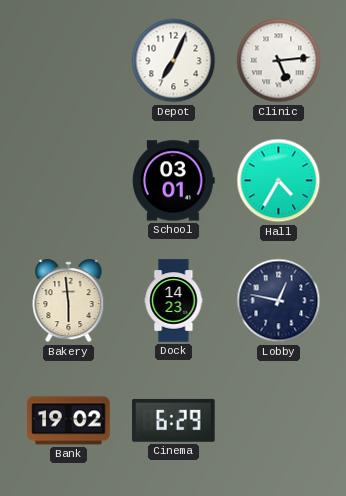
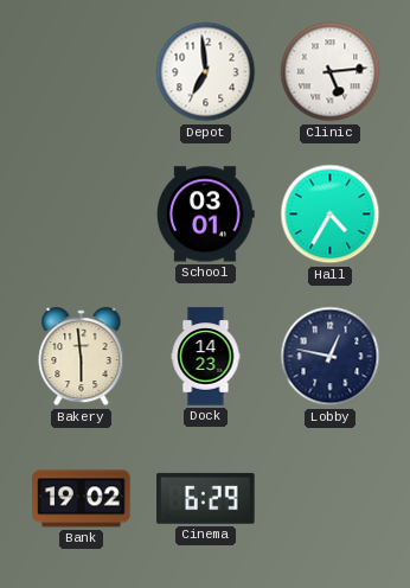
Depot: 7:04 -> 6:59 (206, 72)
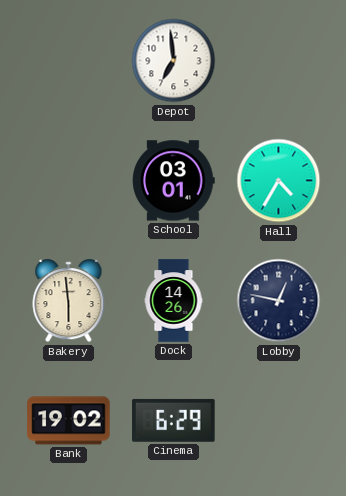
Clinic: 5:14 -> none (331, 72)
Dock: 14:23 -> 14:26 (174, 301)
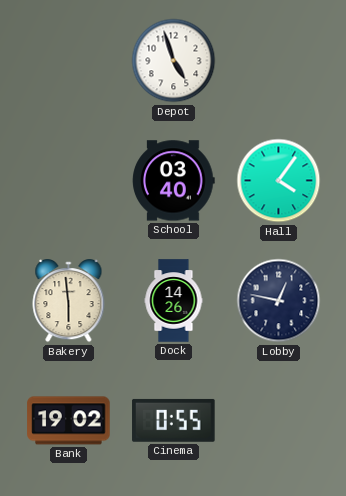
Depot: 6:59 -> 4:57 (174, 61)
School: 03:01 -> 03:40 (174, 181)
Hall: 4:35 -> 4:06 (279, 181)
Cinema: 6:29 -> 0:55 (174, 420)
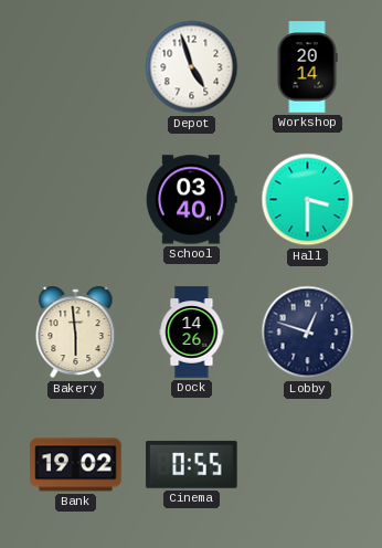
Workshop: none -> 20:14 (307, 67)
Hall: 4:06 -> 3:30 (308, 200)
Lobby: 12:47 -> 12:48 (308, 333)
